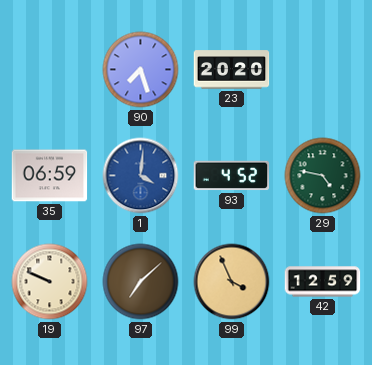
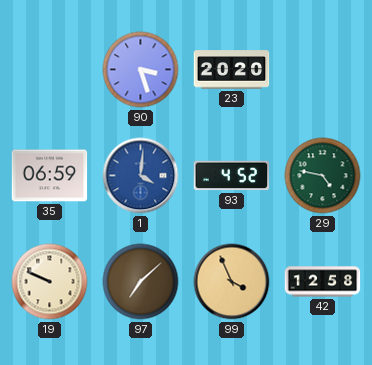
90: 7:27 -> 3:27 (141, 70)
42: 12:59 -> 12:58 (323, 282)
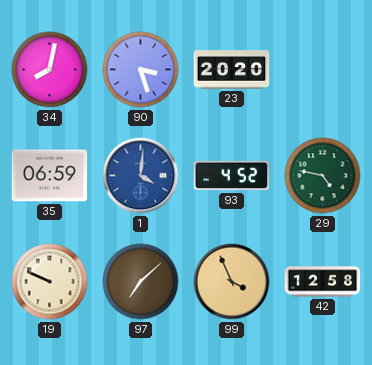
34: none -> 8:02 (50, 70)
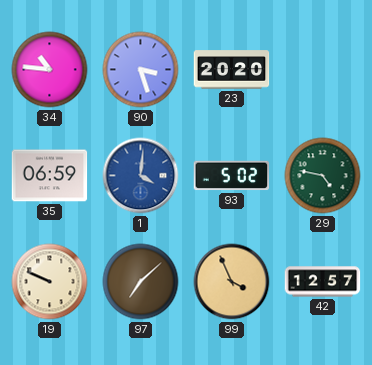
34: 8:02 -> 10:46 (50, 70)
93: 4:52 -> 5:02 (232, 176)
42: 12:58 -> 12:57 (323, 282)
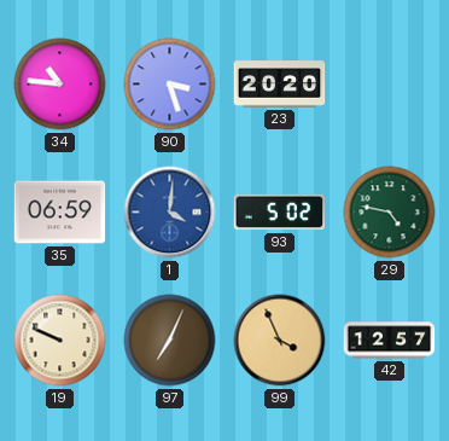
97: 7:08 -> 7:04 (170, 341)
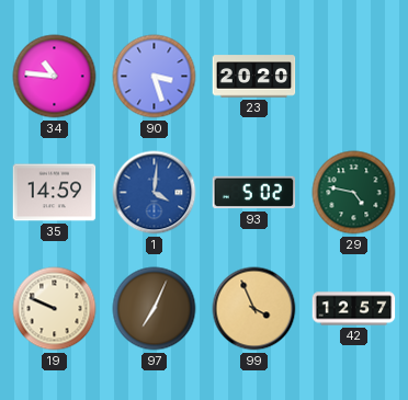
35: 06:59 -> 14:59 (55, 193)
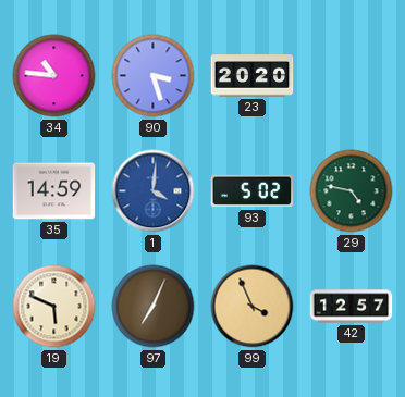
19: 9:49 -> 5:49 (54, 307)
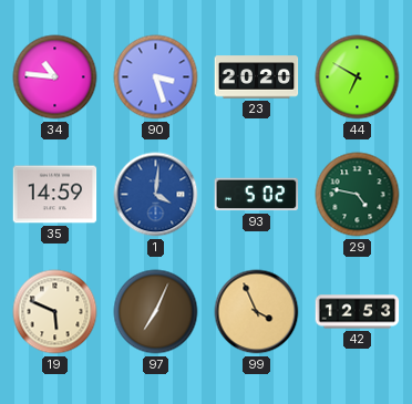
44: none -> 6:50 (358, 77)
42: 12:57 -> 12:53 (358, 312)
